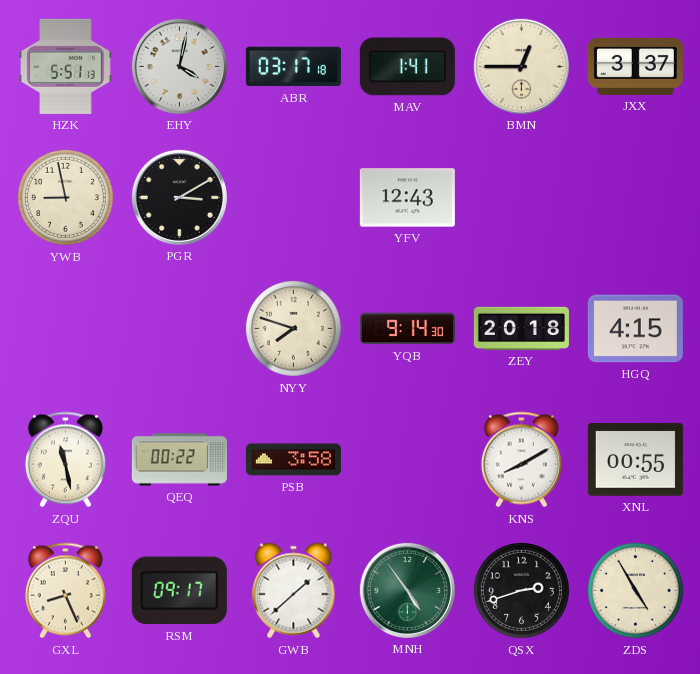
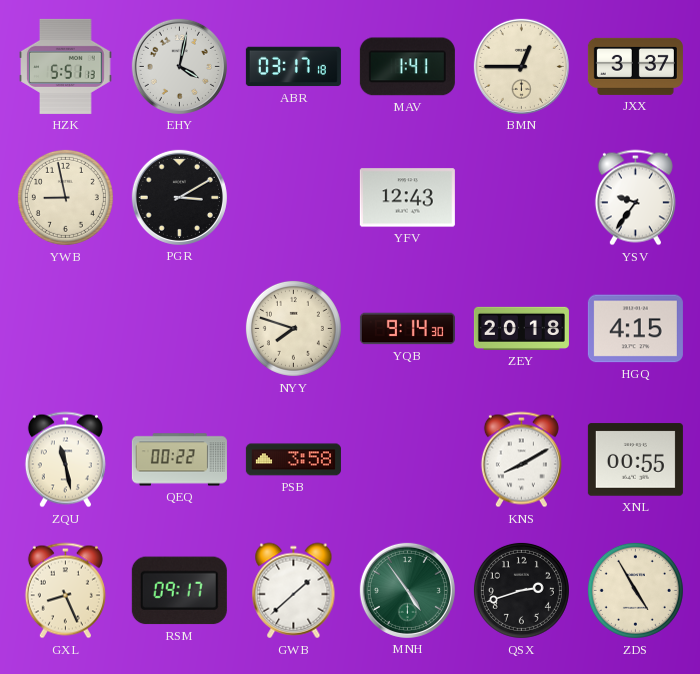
YSV: none -> 9:36 (635, 198)
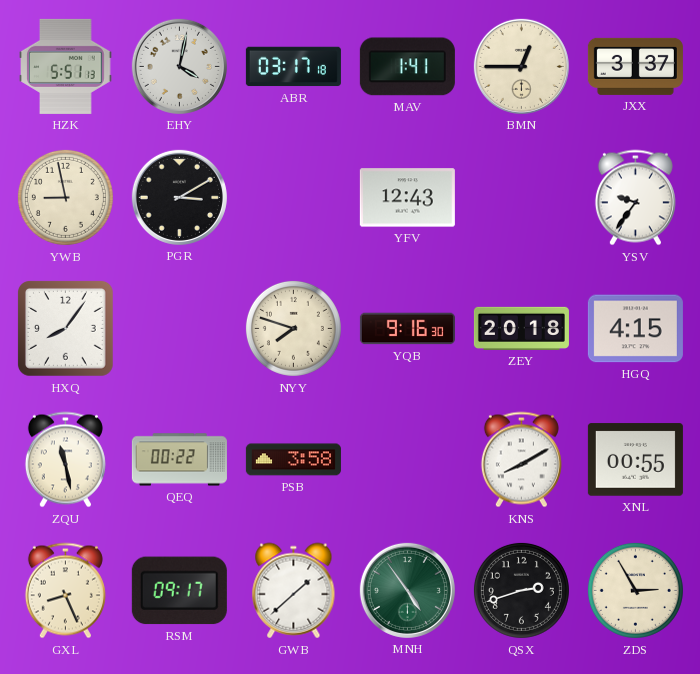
HXQ: none -> 8:06 (65, 328)
YQB: 9:14 -> 9:16 (407, 329)
ZDS: 4:55 -> 2:55 (635, 590)
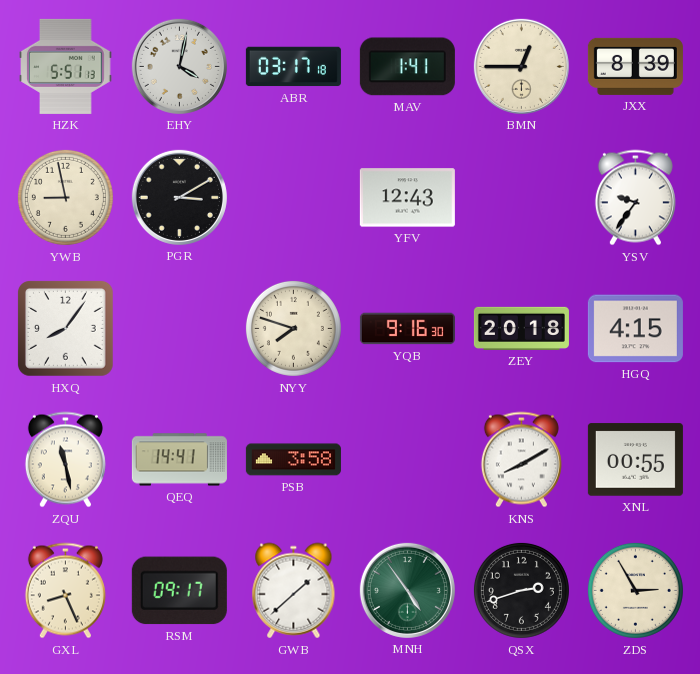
JXX: 3:37 -> 8:39 (635, 66)
QEQ: 00:22 -> 14:41 (179, 460)
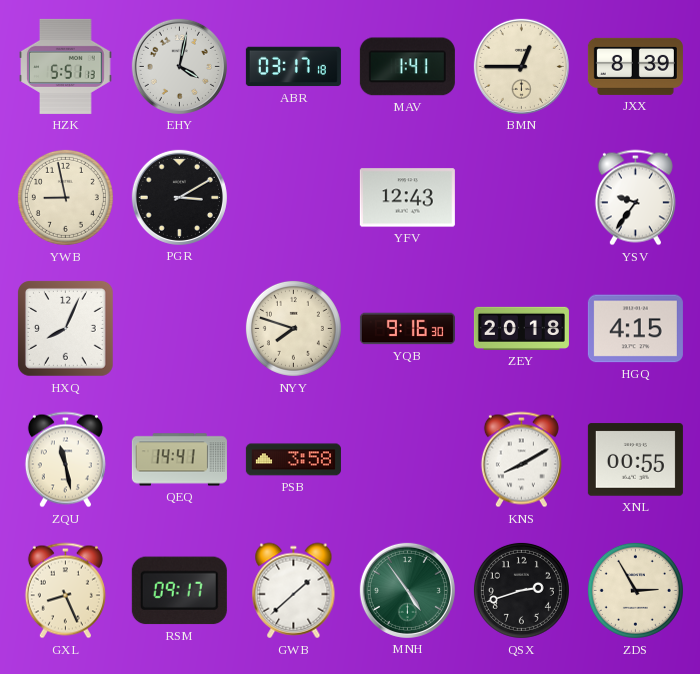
HXQ: 8:06 -> 8:04 (65, 328)
